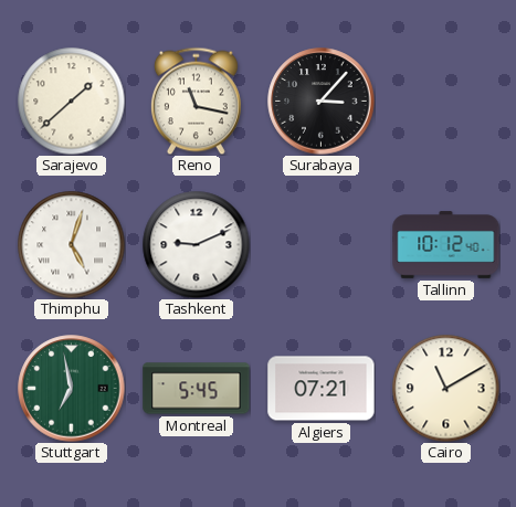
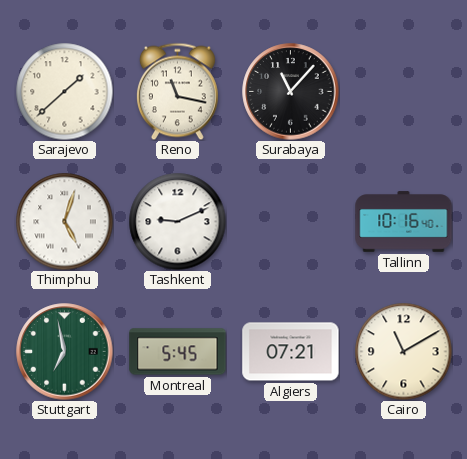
Surabaya: 3:07 -> 11:07 (291, 92)
Tallinn: 10:12 -> 10:16 (404, 222)
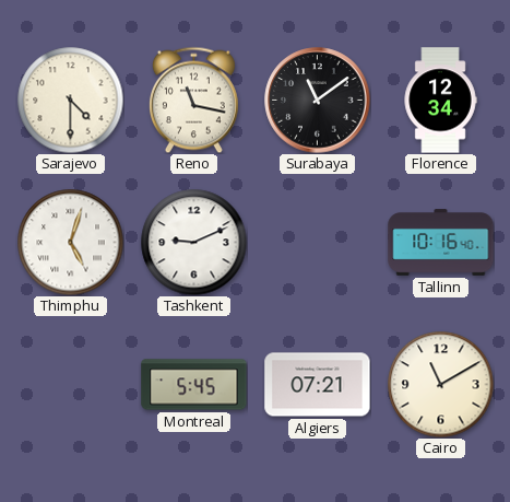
Sarajevo: 1:38 -> 4:30 (70, 100)
Surabaya: 11:07 -> 11:09 (318, 101)
Florence: none -> 12:34 (440, 101)
Stuttgart: 6:58 -> none (65, 352)
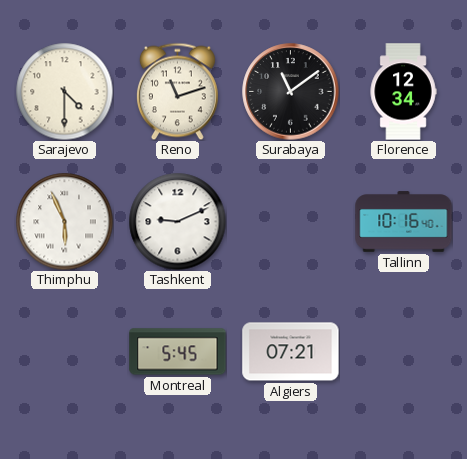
Reno: 11:17 -> 11:12 (177, 91)
Thimphu: 5:03 -> 5:56 (64, 221)
Cairo: 11:10 -> none (440, 384)
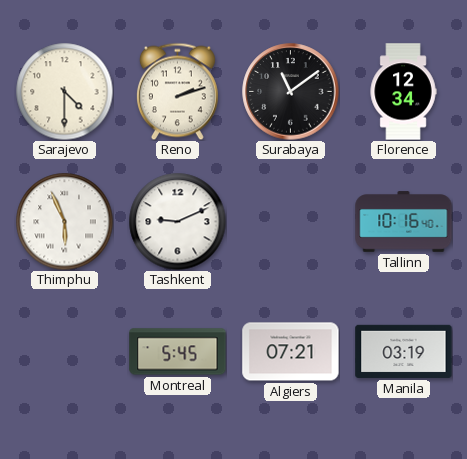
Reno: 11:12 -> 2:12 (177, 91)
Manila: none -> 03:19 (404, 351)
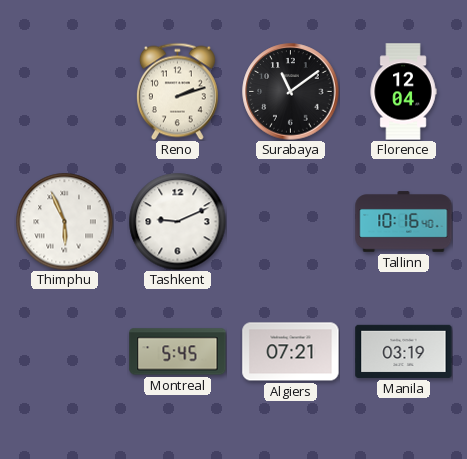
Sarajevo: 4:30 -> none (64, 91)
Florence: 12:34 -> 12:04 (403, 92)
